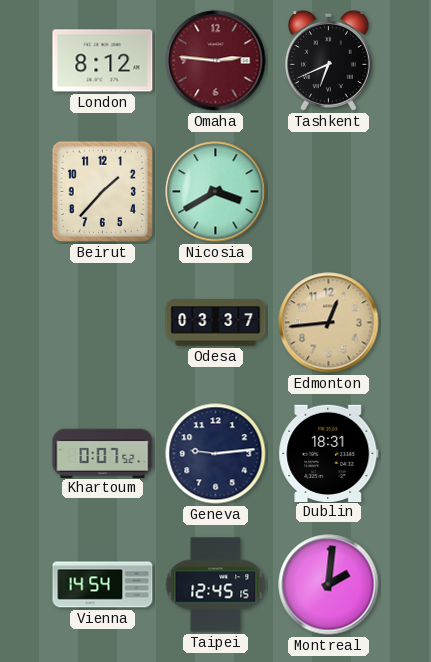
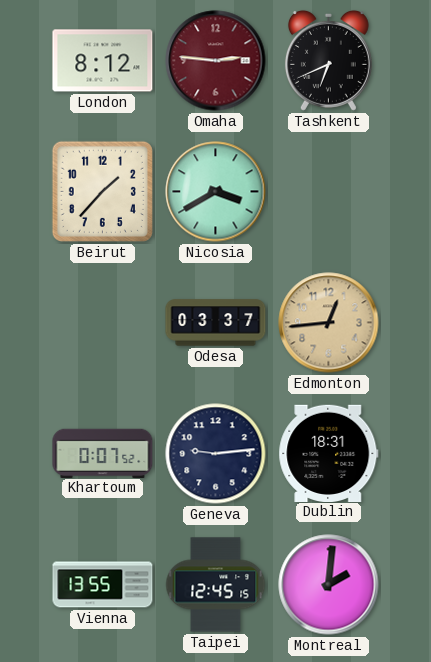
Vienna: 14:54 -> 13:55 (103, 585)
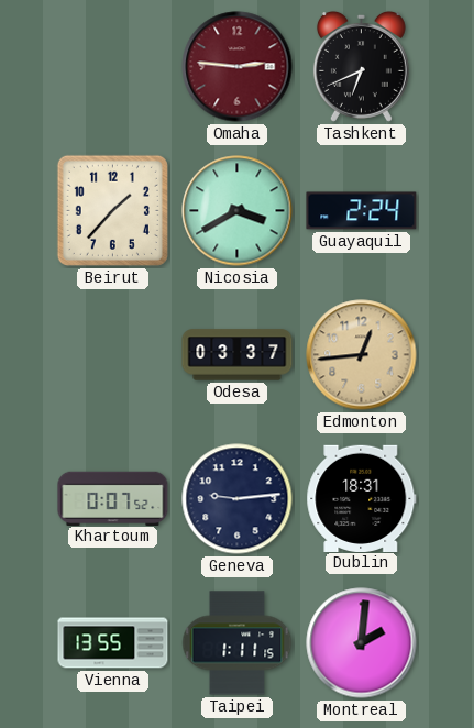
London: 8:12 -> none (103, 61)
Guayaquil: none -> 2:24 (362, 211)
Taipei: 12:45 -> 1:11 (238, 643)
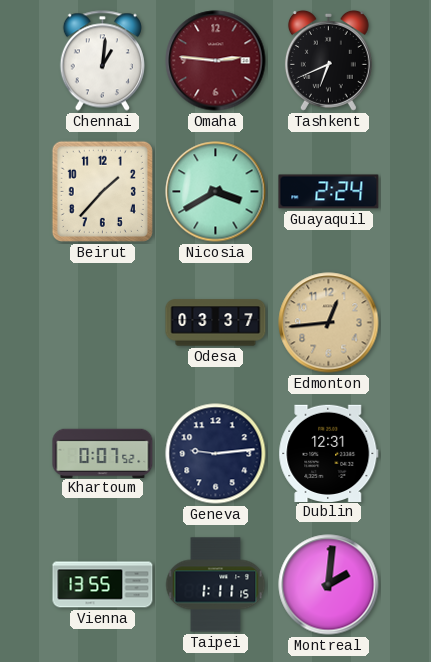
Chennai: none -> 1:01 (102, 61)
Dublin: 18:31 -> 12:31 (329, 453)
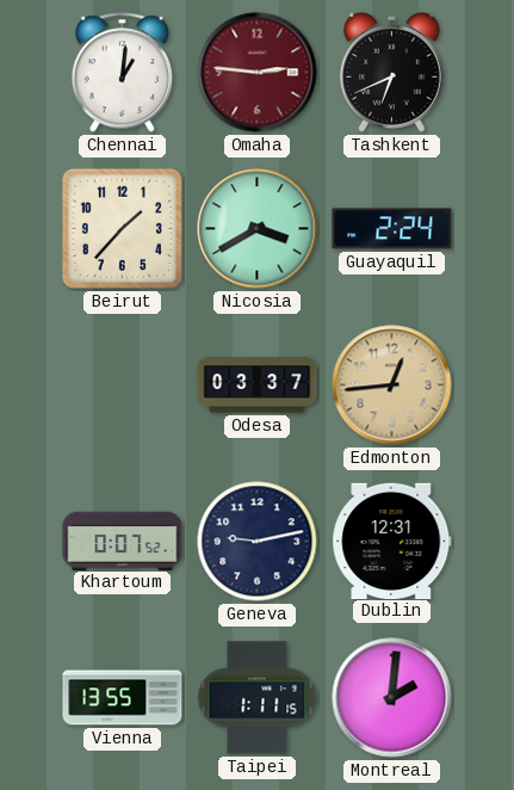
Geneva: 9:14 -> 9:13 (258, 542)
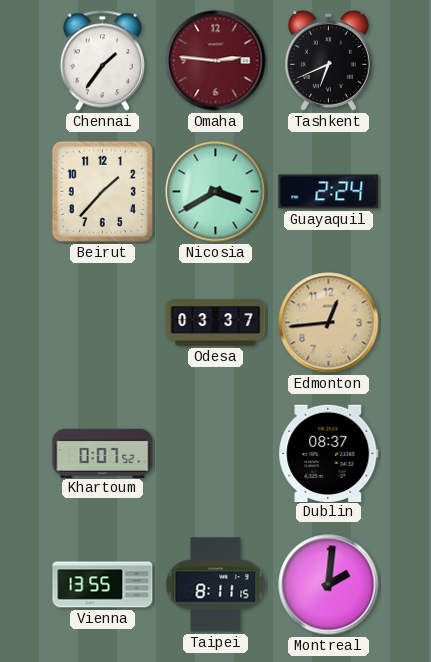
Chennai: 1:01 -> 1:36 (102, 61)
Geneva: 9:13 -> none (258, 542)
Dublin: 12:31 -> 08:37 (329, 453)
Taipei: 1:11 -> 8:11 (216, 585)
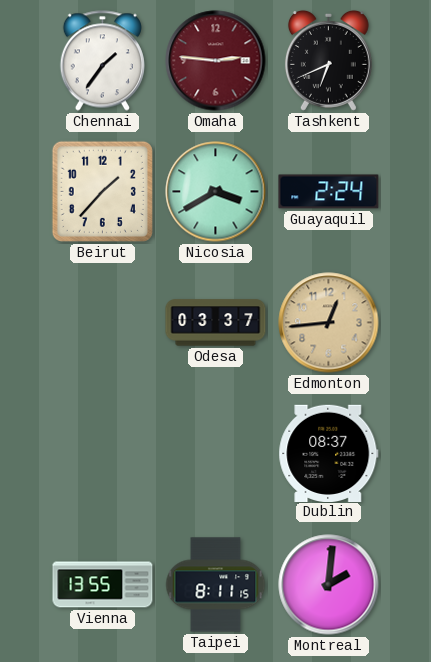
Khartoum: 0:07 -> none (103, 453)
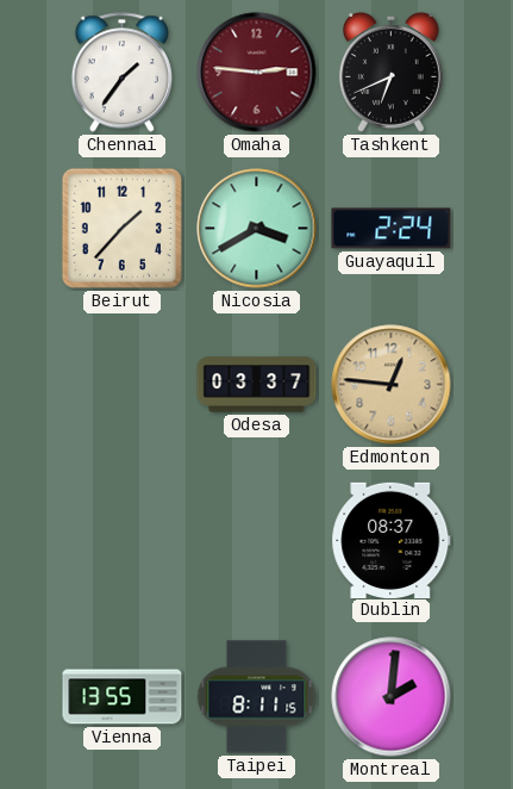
Edmonton: 12:44 -> 12:46 (392, 385)
